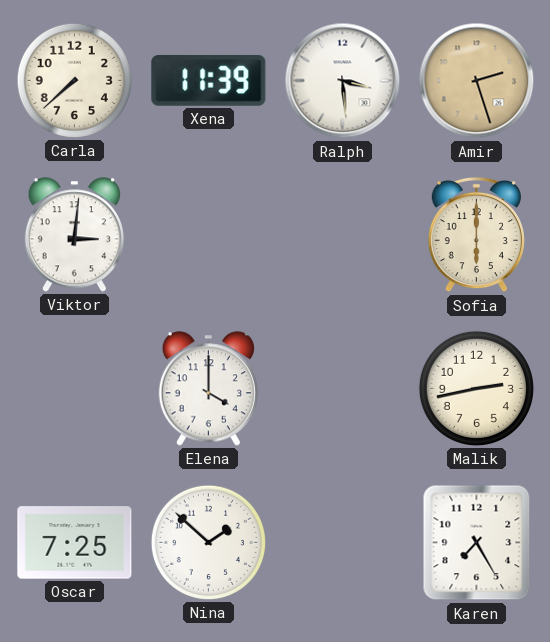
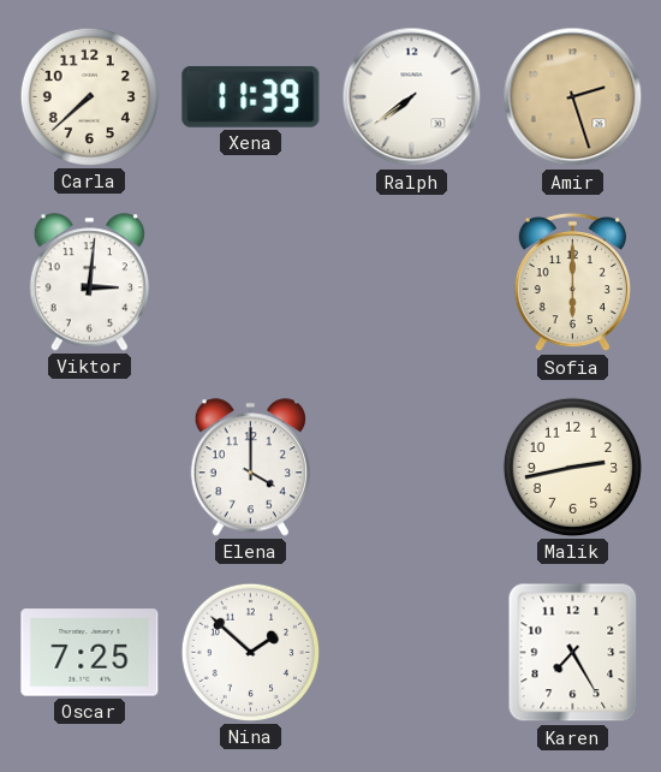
Ralph: 3:29 -> 7:39 (412, 97)
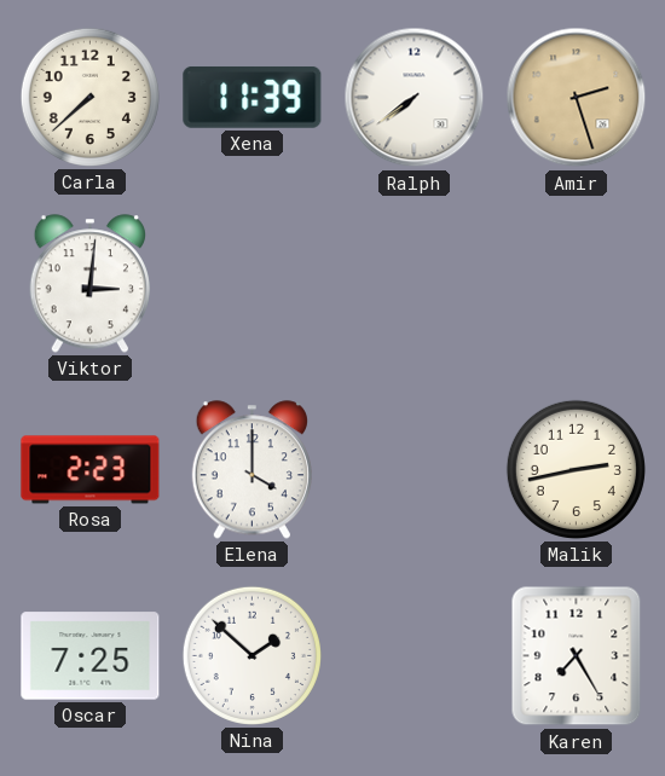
Sofia: 6:00 -> none (572, 283)
Rosa: none -> 2:23 (91, 470)
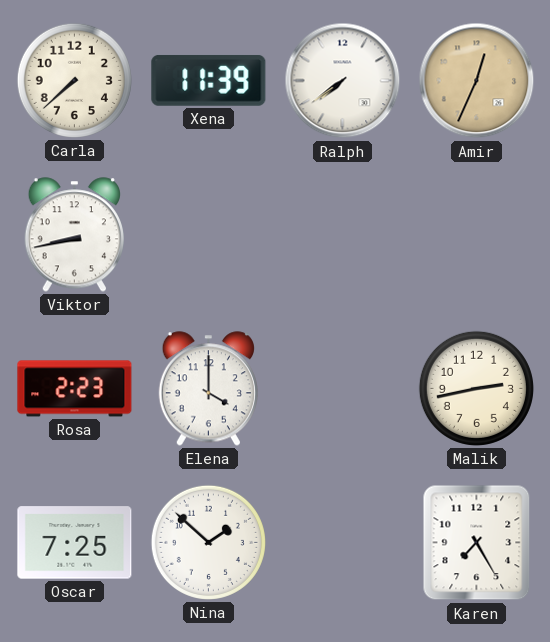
Amir: 2:27 -> 12:34 (477, 81)
Viktor: 3:01 -> 8:43 (74, 235)
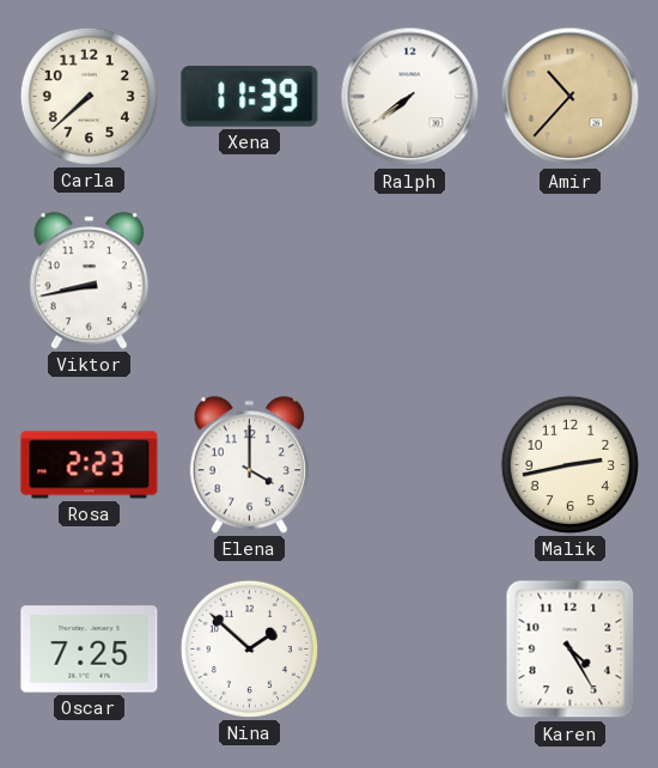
Amir: 12:34 -> 10:37 (571, 97)
Karen: 7:25 -> 4:25 (571, 650)
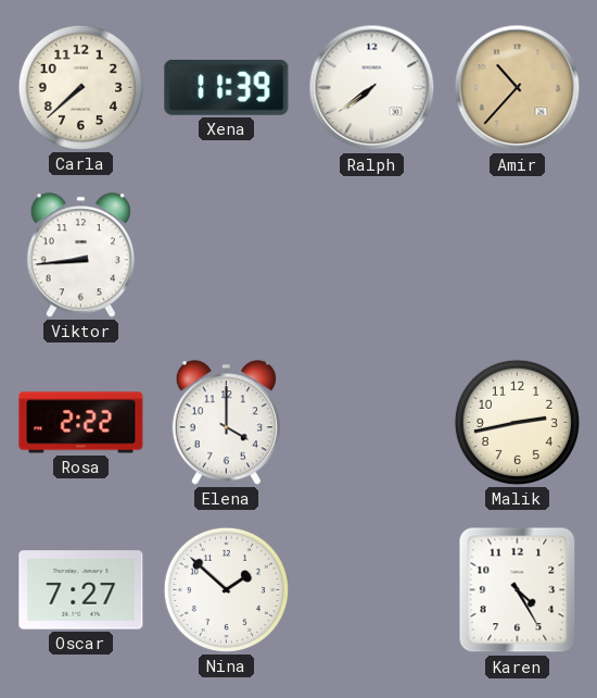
Viktor: 8:43 -> 8:44 (80, 255)
Rosa: 2:23 -> 2:22 (81, 423)
Oscar: 7:25 -> 7:27 (81, 590)
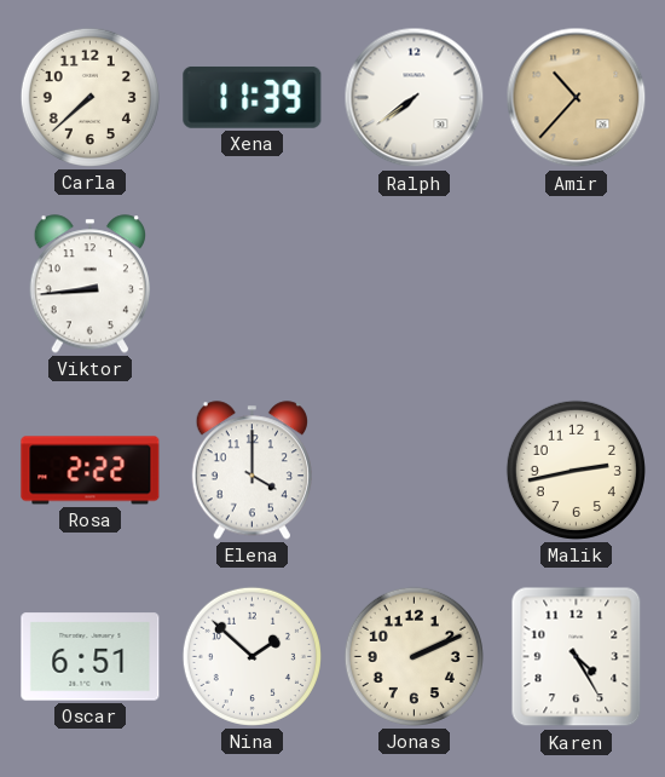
Oscar: 7:27 -> 6:51 (91, 657)
Jonas: none -> 2:11 (414, 656)
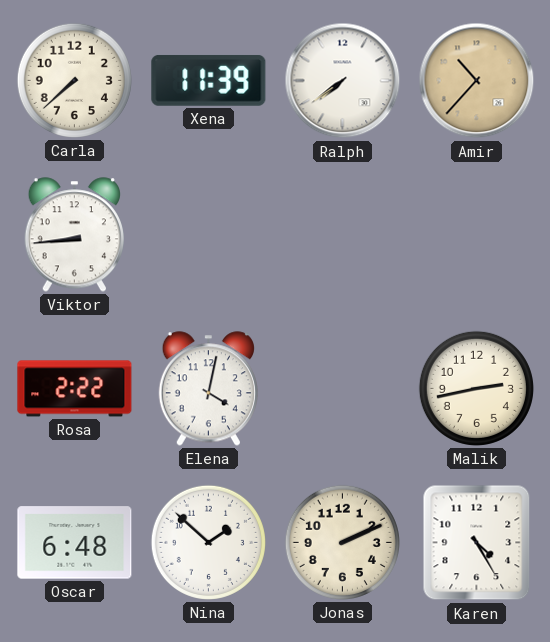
Elena: 4:00 -> 4:02 (208, 389)
Oscar: 6:51 -> 6:48 (75, 543)
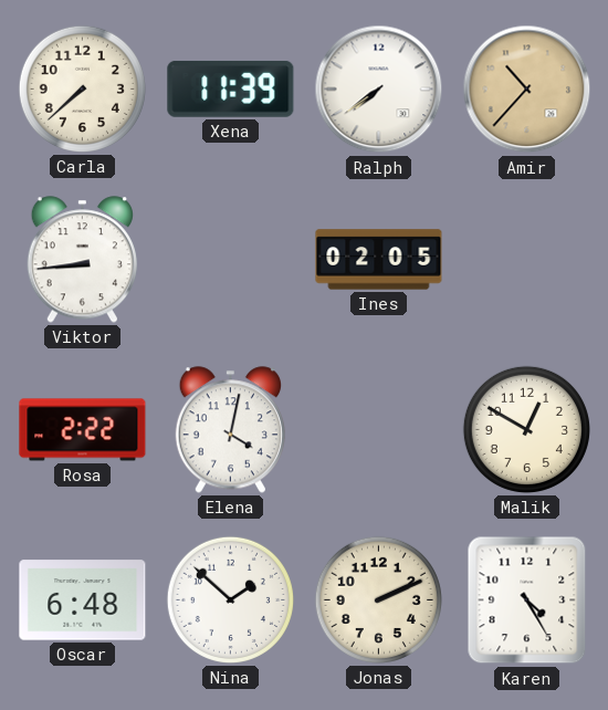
Ines: none -> 02:05 (379, 260)
Malik: 2:43 -> 12:50 (526, 429)
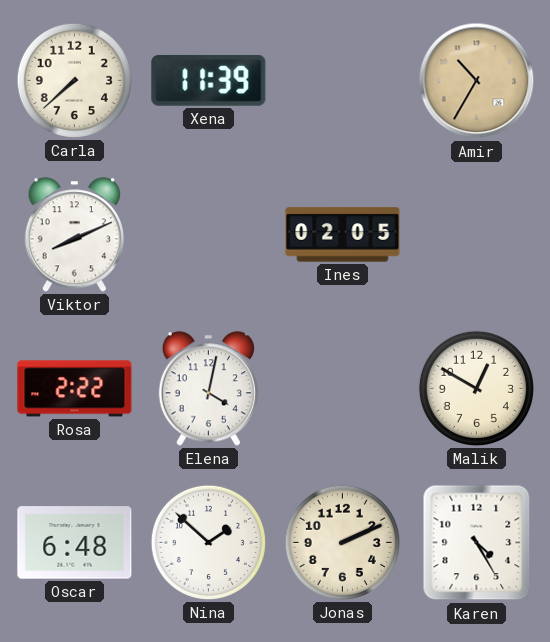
Ralph: 7:39 -> none (379, 90)
Amir: 10:37 -> 10:35 (477, 81)
Viktor: 8:44 -> 8:11 (74, 235)
